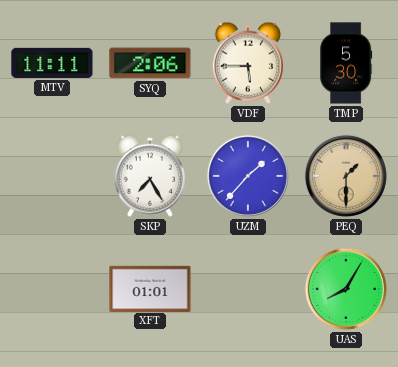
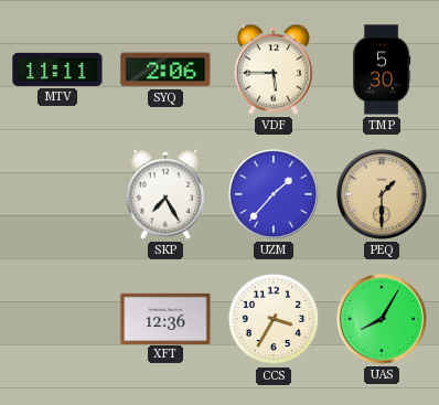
XFT: 01:01 -> 12:36 (165, 318)
CCS: none -> 3:35 (274, 319)
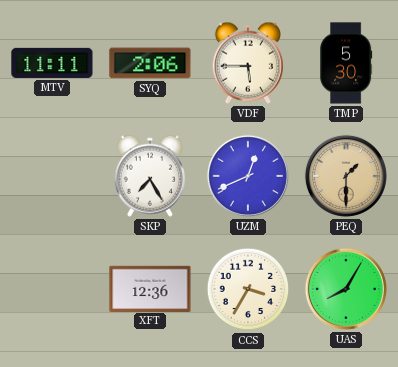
UZM: 1:37 -> 12:41 (248, 176)
